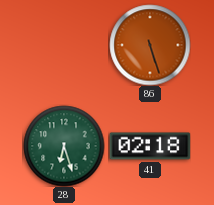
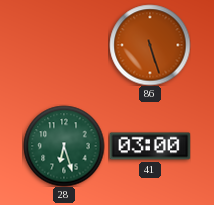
41: 02:18 -> 03:00 (150, 146)
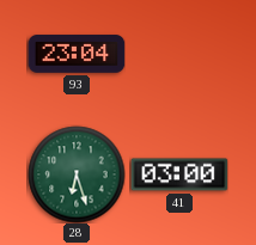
93: none -> 23:04 (77, 54)
86: 5:27 -> none (150, 45)
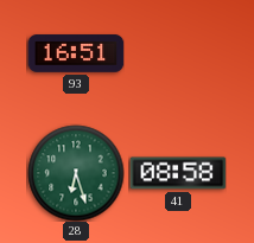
93: 23:04 -> 16:51 (76, 53)
41: 03:00 -> 08:58 (178, 173)
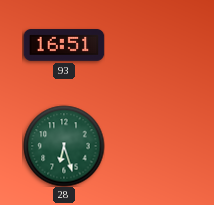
41: 08:58 -> none (178, 173)
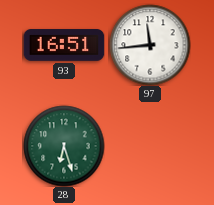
97: none -> 11:44 (150, 45)
